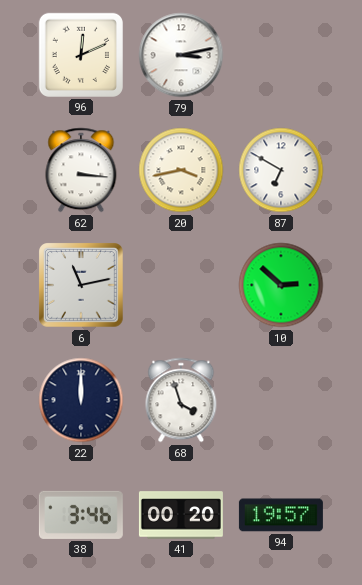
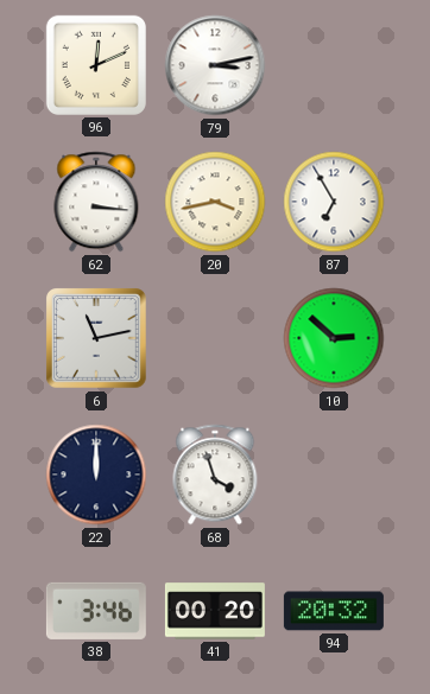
87: 6:50 -> 6:55 (334, 202)
94: 19:57 -> 20:32 (334, 611)
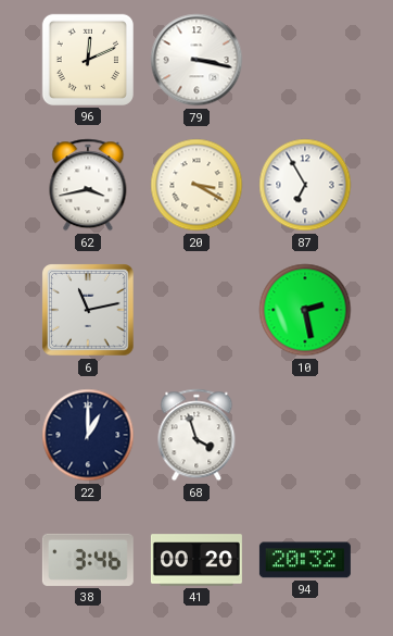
79: 3:13 -> 3:17 (196, 60)
62: 3:16 -> 3:43 (88, 185)
20: 3:43 -> 3:20 (196, 185)
10: 2:52 -> 2:28 (305, 310)
22: 12:00 -> 1:00 (88, 435)
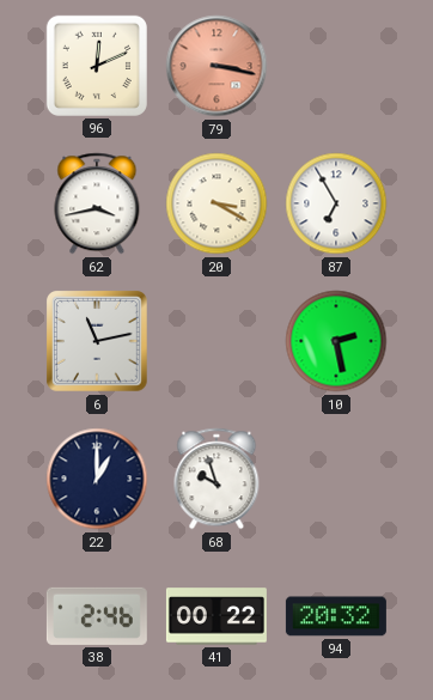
79 dial: white -> salmon (216, 66)
68: 3:57 -> 9:57 (216, 479)
38: 3:46 -> 2:46 (97, 616)
41: 00:20 -> 00:22 (216, 616)
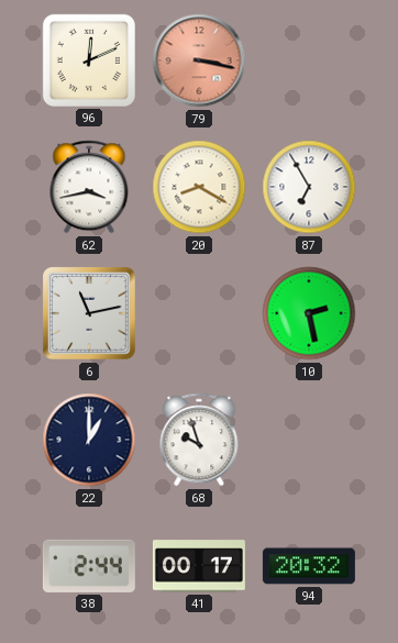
20: 3:20 -> 8:20 (199, 187)
38: 2:46 -> 2:44 (89, 566)
41: 00:22 -> 00:17 (199, 566)
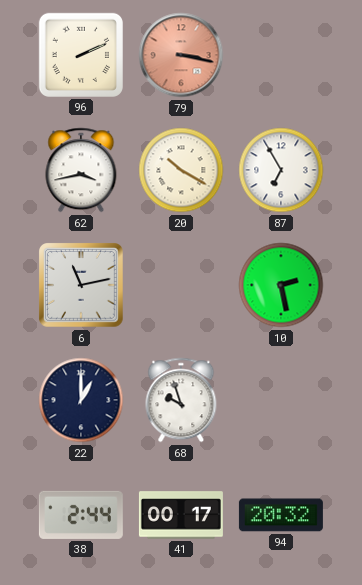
96: 12:11 -> 2:11 (81, 55)
20: 8:20 -> 10:20 (181, 170)
